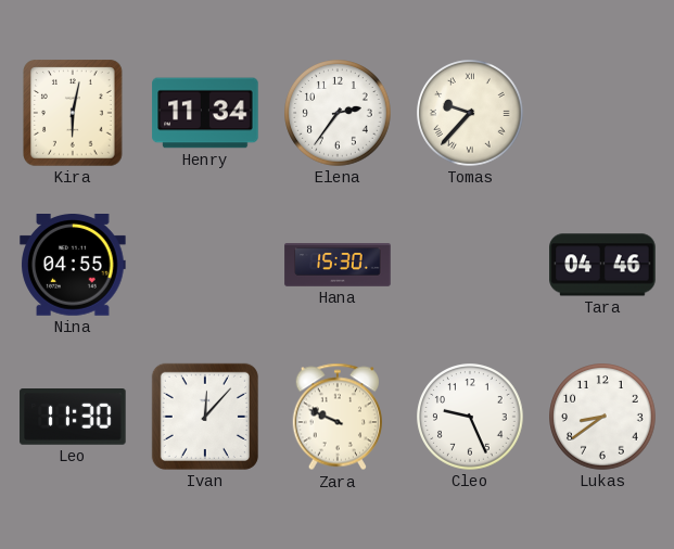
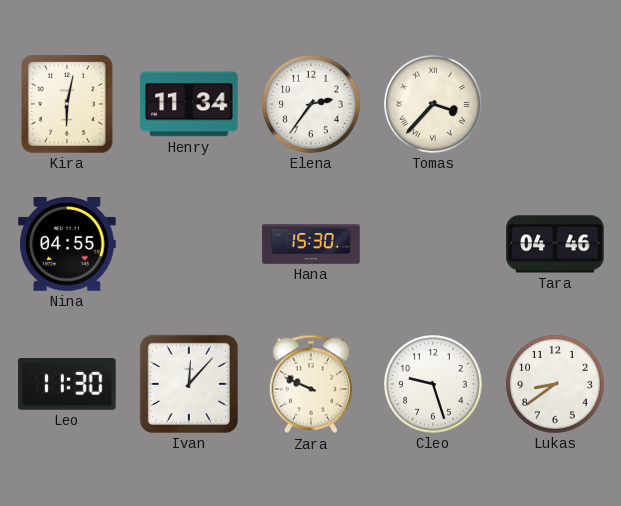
Tomas: 9:37 -> 3:37 (433, 104)
Cleo: 9:26 -> 9:27 (433, 384)
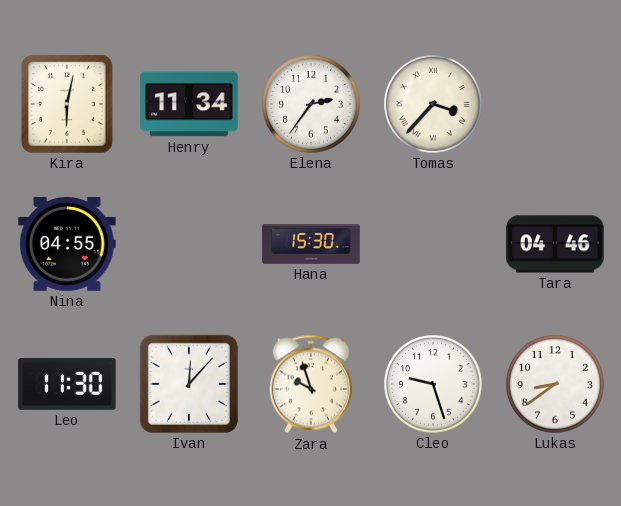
Zara: 9:49 -> 9:57 (310, 384)
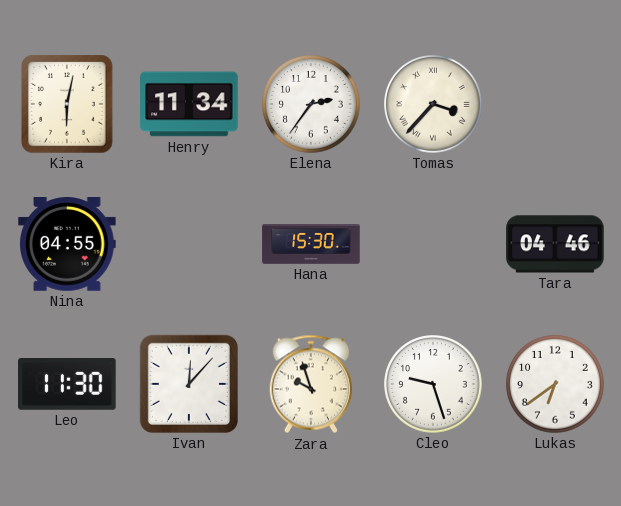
Lukas: 8:39 -> 6:39 (555, 384)
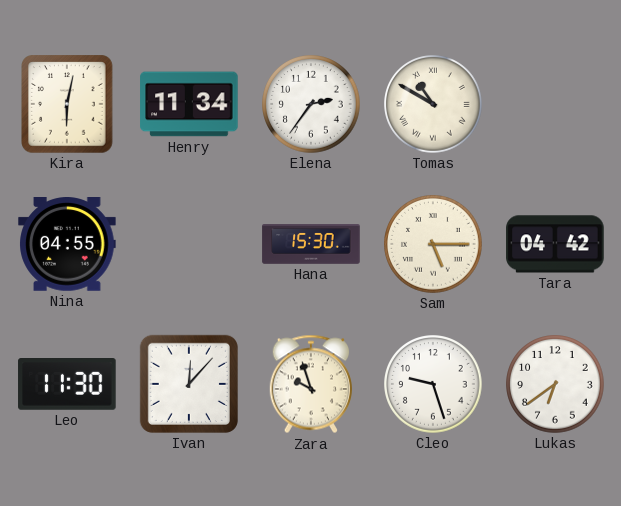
Tomas: 3:37 -> 10:50 (433, 104)
Sam: none -> 5:15 (433, 244)
Tara: 04:46 -> 04:42 (555, 244)
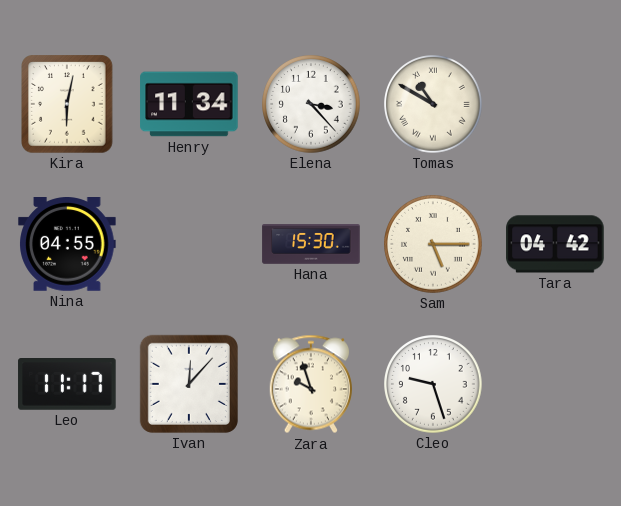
Elena: 2:36 -> 3:23 (311, 104)
Leo: 11:30 -> 11:17 (67, 385)
Lukas: 6:39 -> none (555, 384)
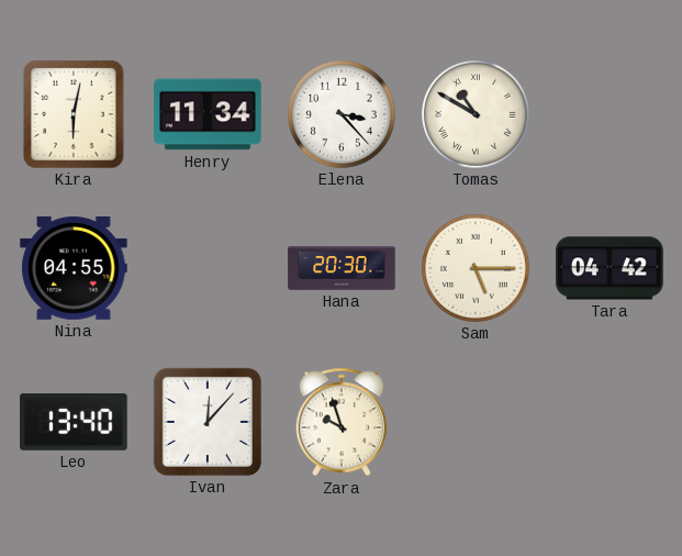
Hana: 15:30 -> 20:30 (342, 268)
Leo: 11:17 -> 13:40 (74, 423)
Cleo: 9:27 -> none (433, 384)
